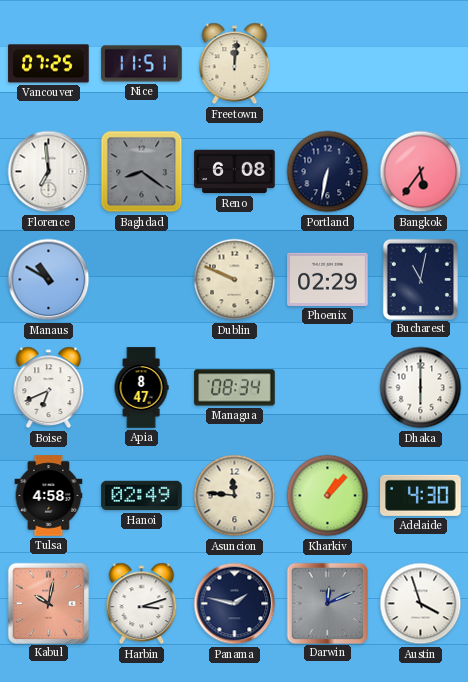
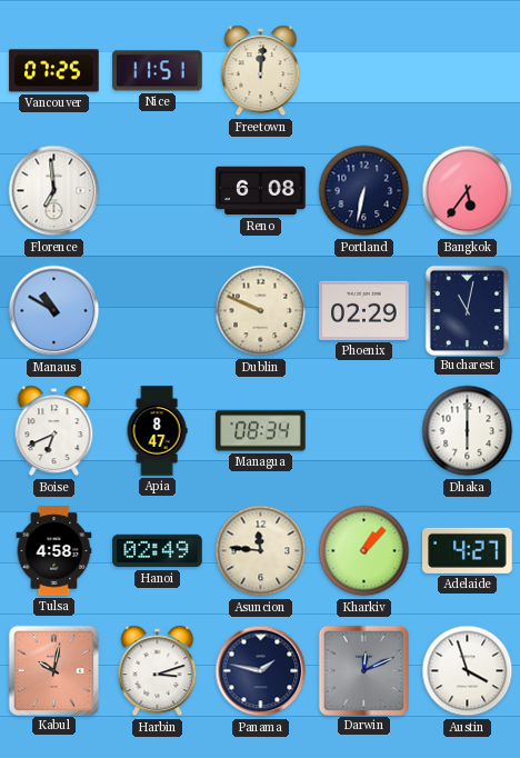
Baghdad: 8:21 -> none (142, 172)
Adelaide: 4:30 -> 4:27 (468, 550)
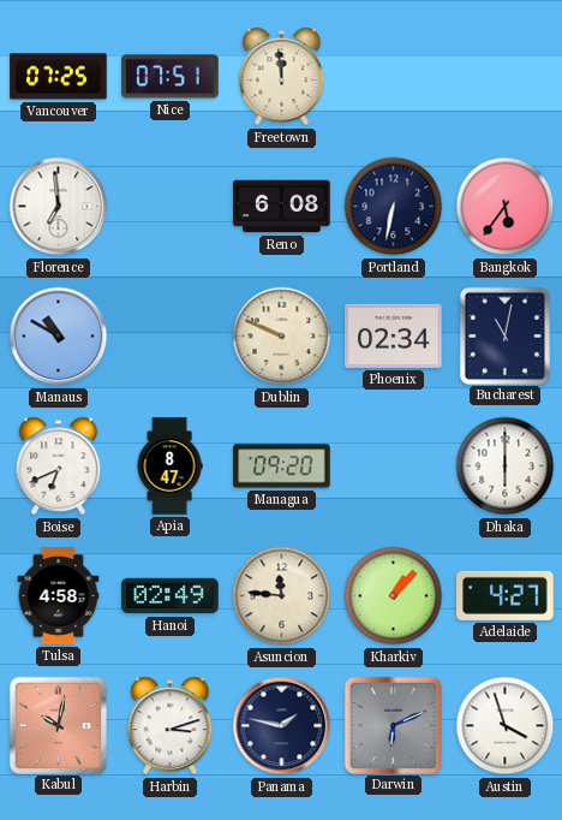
Nice: 11:51 -> 07:51 (171, 77)
Freetown: 12:01 -> 11:59 (282, 77)
Phoenix: 02:29 -> 02:34 (394, 335)
Managua: 08:34 -> 09:20 (282, 467)
Darwin: 12:11 -> 6:11 (393, 725)
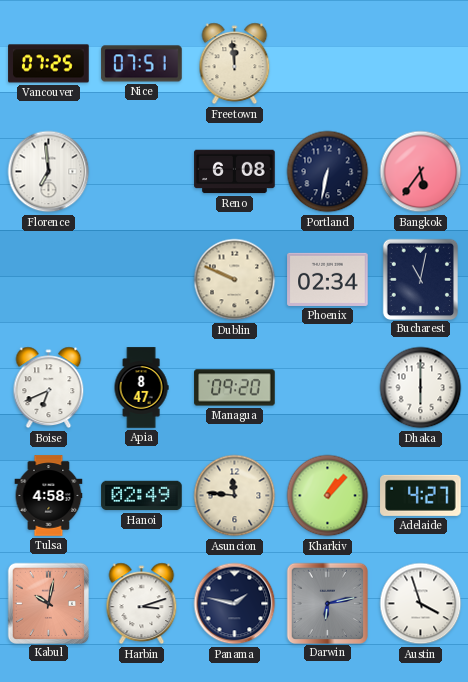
Manaus: 10:50 -> none (59, 337)
Darwin: 6:11 -> 6:13 (327, 603)
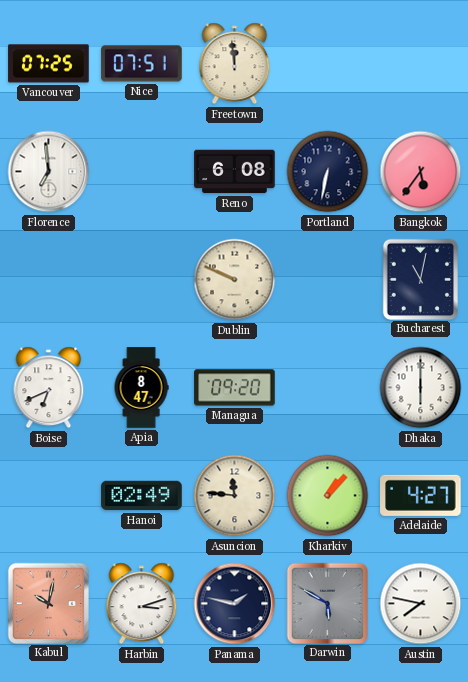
Phoenix: 02:34 -> none (328, 279)
Tulsa: 4:58 -> none (49, 496)
Darwin: 6:13 -> 5:50 (327, 603)
Austin: 3:57 -> 7:47 (421, 604)
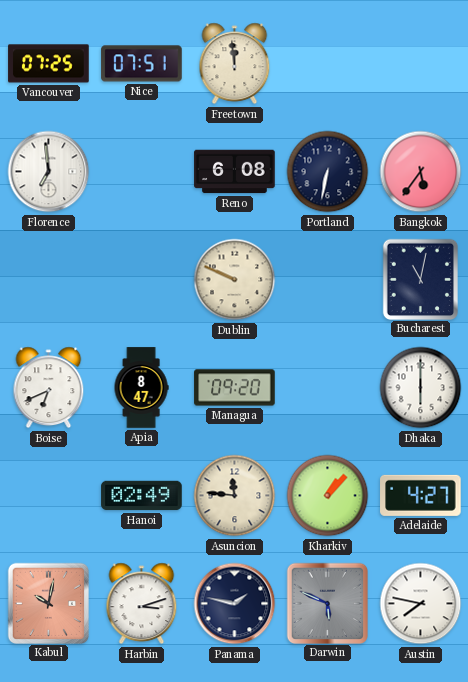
Darwin: 5:50 -> 5:49 (327, 603)
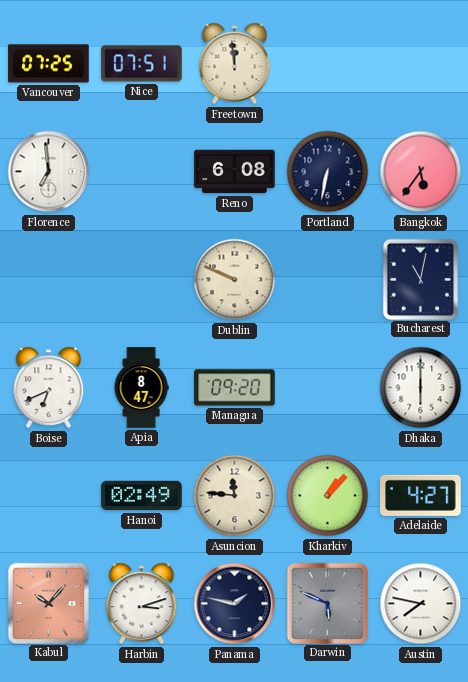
Kabul: 10:02 -> 10:07 (48, 603)
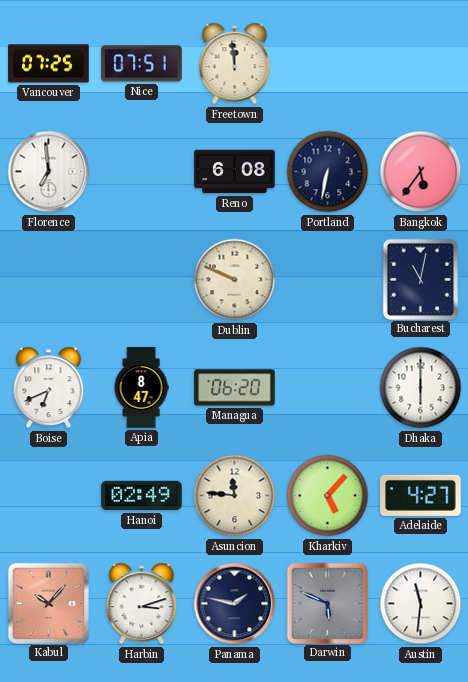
Managua: 09:20 -> 06:20 (235, 388)
Kharkiv: 1:07 -> 5:07 (328, 496)
Austin: 7:47 -> 11:31 (421, 604)
